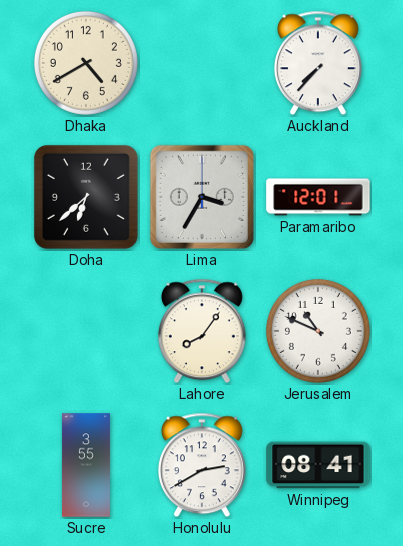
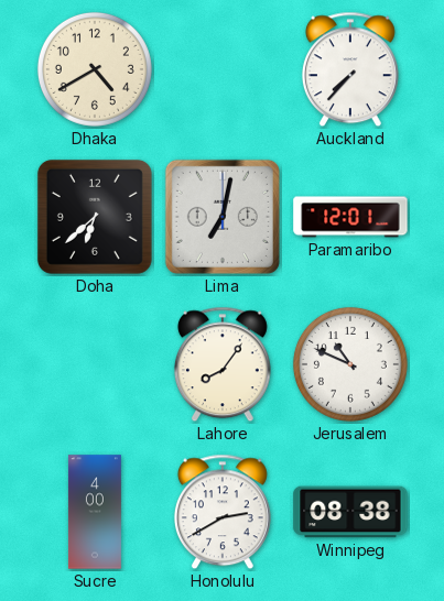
Lima: 3:35 -> 7:02 (223, 217)
Sucre: 3:55 -> 4:00 (95, 512)
Winnipeg: 08:41 -> 08:38 (350, 512)
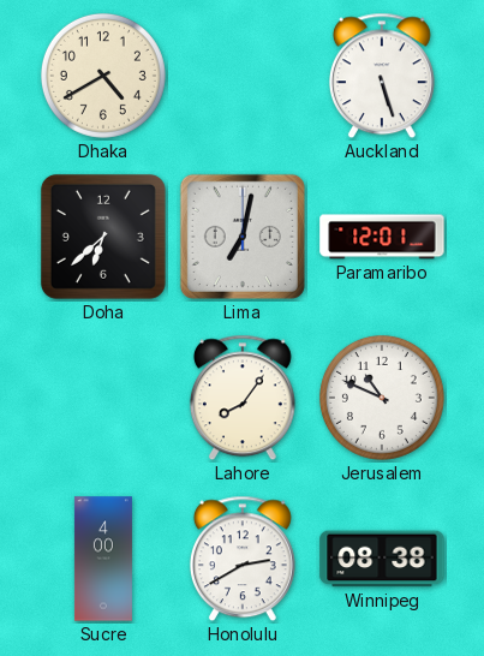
Auckland: 7:37 -> 5:27 (382, 76)
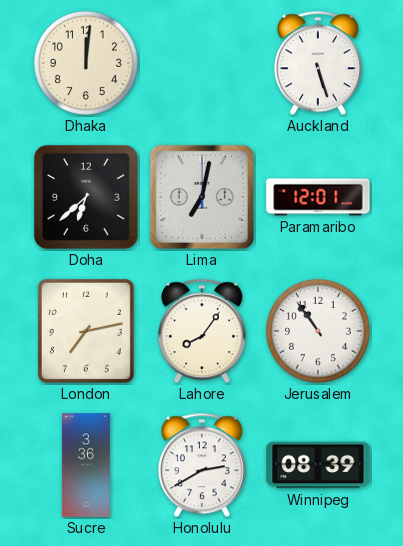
Dhaka: 4:40 -> 12:01 (86, 63)
London: none -> 7:13 (86, 331)
Jerusalem: 10:49 -> 10:54 (318, 331)
Sucre: 4:00 -> 3:36 (86, 465)
Winnipeg: 08:38 -> 08:39 (318, 465)
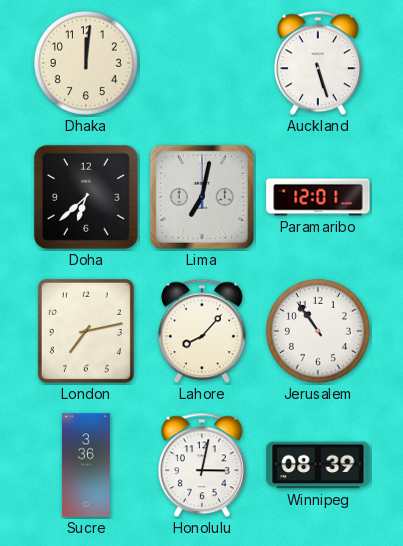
Lahore: 8:06 -> 8:07 (202, 331)
Honolulu: 2:40 -> 3:02 (202, 465)
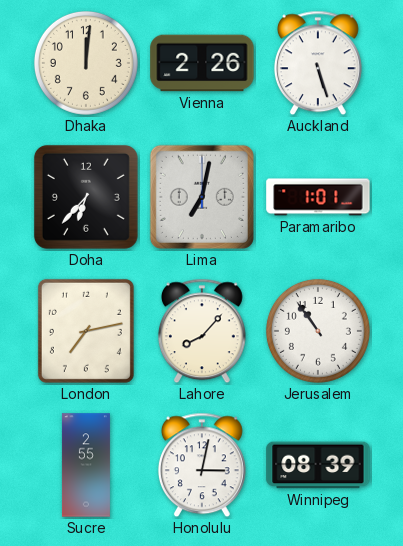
Vienna: none -> 2:26 (202, 63)
Doha: 6:38 -> 6:37 (86, 197)
Paramaribo: 12:01 -> 1:01 (318, 197)
Sucre: 3:36 -> 2:55 (86, 465)
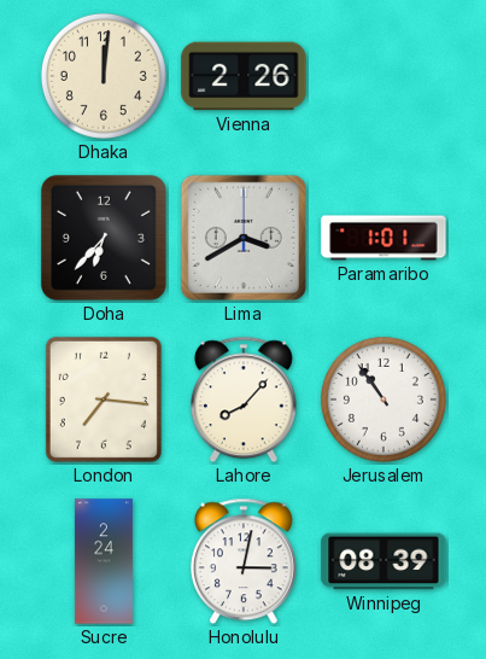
Auckland: 5:27 -> none (318, 63)
Lima: 7:02 -> 3:40 (244, 238)
London: 7:13 -> 7:16 (104, 400)
Sucre: 2:55 -> 2:24 (104, 561)
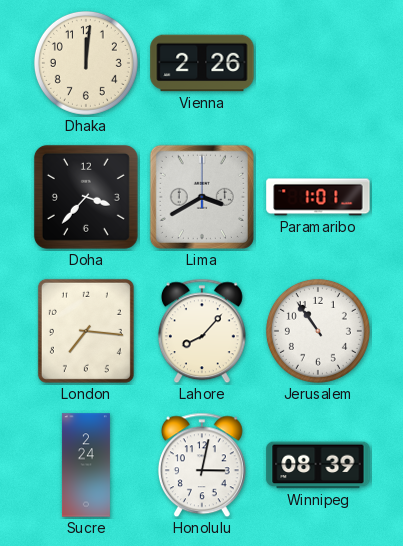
Doha: 6:37 -> 3:37 (86, 197)
